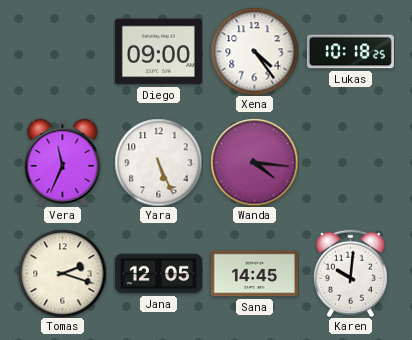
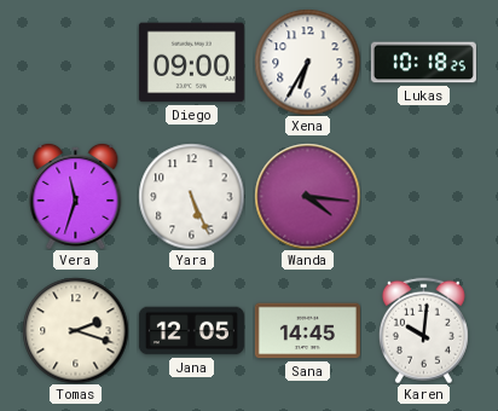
Xena: 4:24 -> 6:35 (307, 62)
Vera: 11:34 -> 11:33 (76, 196)
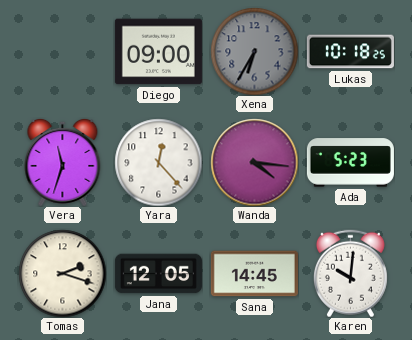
Xena dial: white -> grey (254, 51)
Yara: 5:26 -> 12:23 (158, 162)
Ada: none -> 5:23 (350, 163)
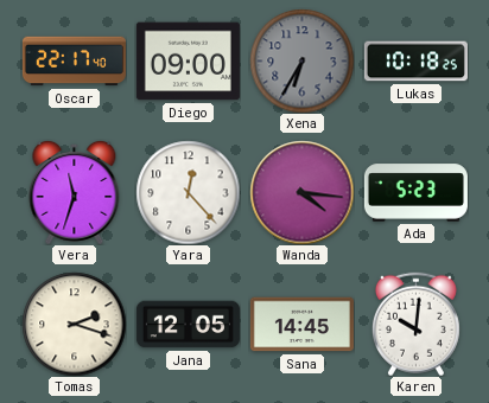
Oscar: none -> 22:17 (74, 62)
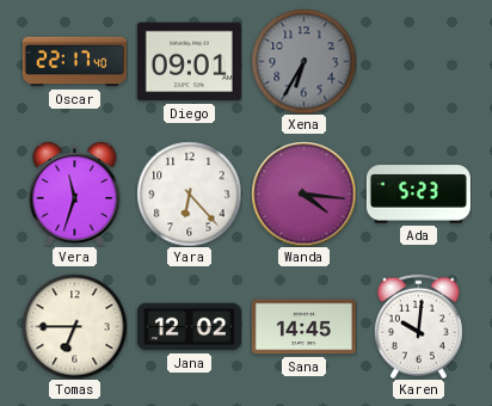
Diego: 09:00 -> 09:01 (189, 62)
Lukas: 10:18 -> none (415, 62)
Yara: 12:23 -> 6:23 (189, 193)
Tomas: 2:18 -> 6:45 (74, 326)
Jana: 12:05 -> 12:02 (189, 327)
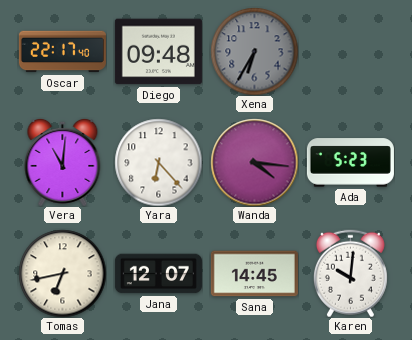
Diego: 09:01 -> 09:48 (158, 52)
Vera: 11:33 -> 11:01 (63, 162)
Tomas: 6:45 -> 6:43 (62, 273)
Jana: 12:02 -> 12:07 (158, 274)
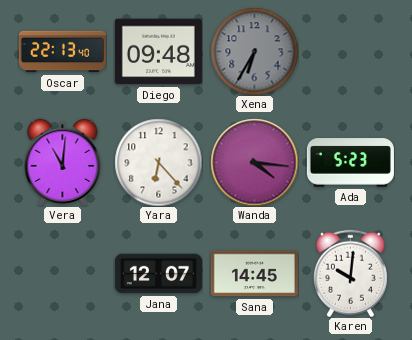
Oscar: 22:17 -> 22:13 (62, 52)
Tomas: 6:43 -> none (62, 273)
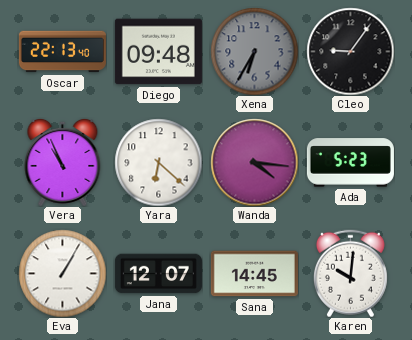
Cleo: none -> 9:06 (350, 51)
Vera: 11:01 -> 10:56 (63, 162)
Yara: 6:23 -> 6:22 (158, 162)
Eva: none -> 1:05 (62, 273)
